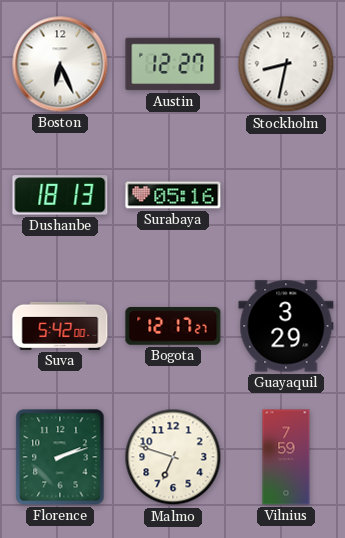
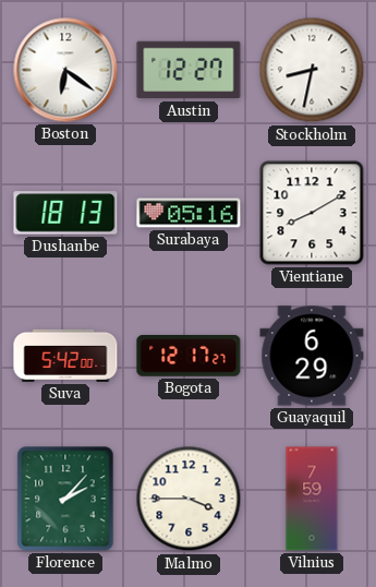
Boston: 6:26 -> 6:21 (65, 70)
Vientiane: none -> 8:10 (312, 213)
Guayaquil: 3:29 -> 6:29 (312, 356)
Florence: 2:12 -> 2:07 (65, 499)
Malmo: 6:48 -> 3:45 (189, 499)
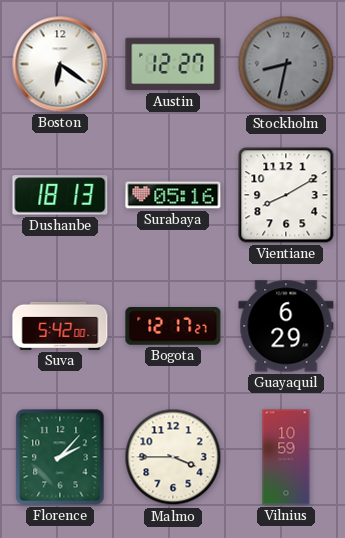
Stockholm dial: white -> grey (286, 64)
Vilnius: 7:59 -> 10:59 (286, 457)
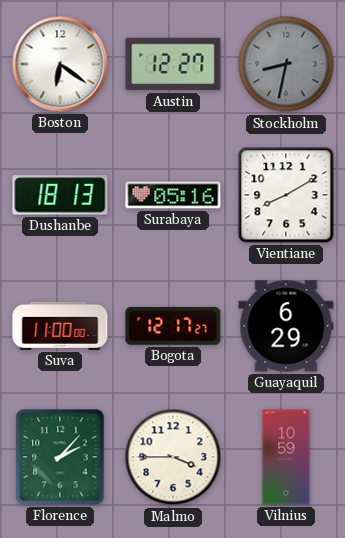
Suva: 5:42 -> 11:00 (60, 326)
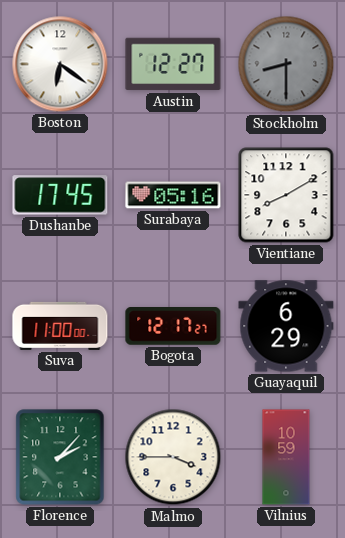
Stockholm: 8:32 -> 8:30 (286, 64)
Dushanbe: 18:13 -> 17:45 (60, 195)
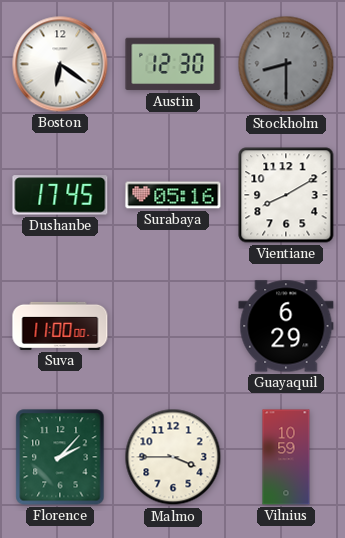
Austin: 12:27 -> 12:30 (173, 64)
Bogota: 12:17 -> none (173, 327)
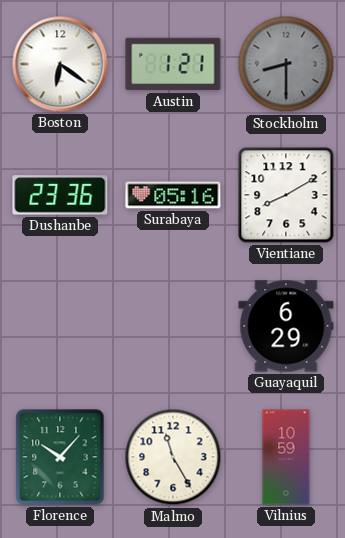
Austin: 12:30 -> 1:21 (173, 64)
Dushanbe: 17:45 -> 23:36 (60, 195)
Suva: 11:00 -> none (60, 326)
Florence: 2:07 -> 10:07 (60, 457)
Malmo: 3:45 -> 11:25 (173, 457)
